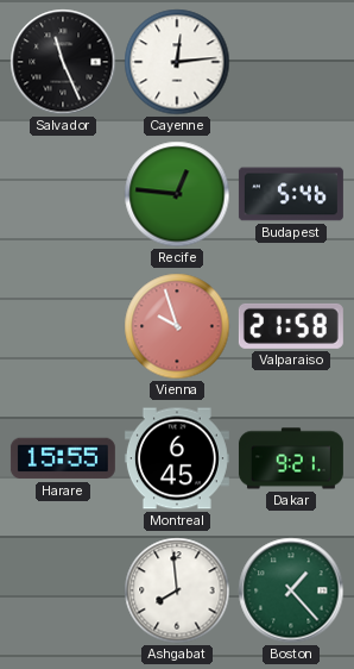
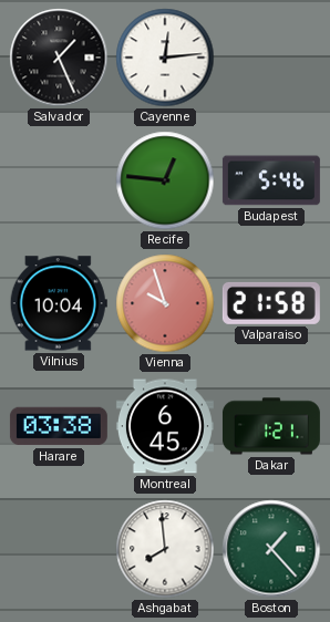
Salvador: 11:26 -> 1:26 (59, 58)
Vilnius: none -> 10:04 (59, 303)
Harare: 15:55 -> 03:38 (59, 426)
Dakar: 9:21 -> 1:21 (271, 426)
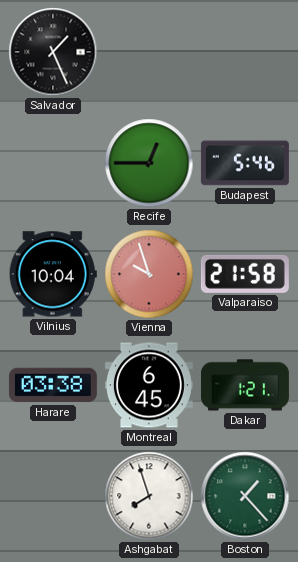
Cayenne: 12:14 -> none (165, 58)
Recife: 12:46 -> 12:45 (149, 163)
Ashgabat: 7:59 -> 7:57 (149, 496)
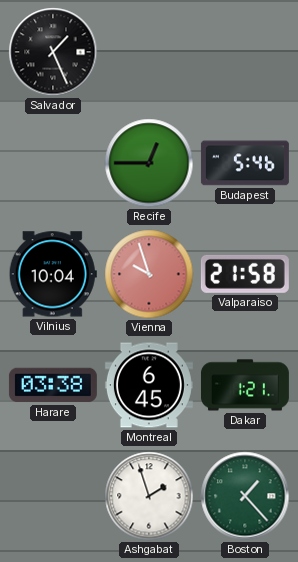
Ashgabat: 7:57 -> 1:57 (149, 496)
